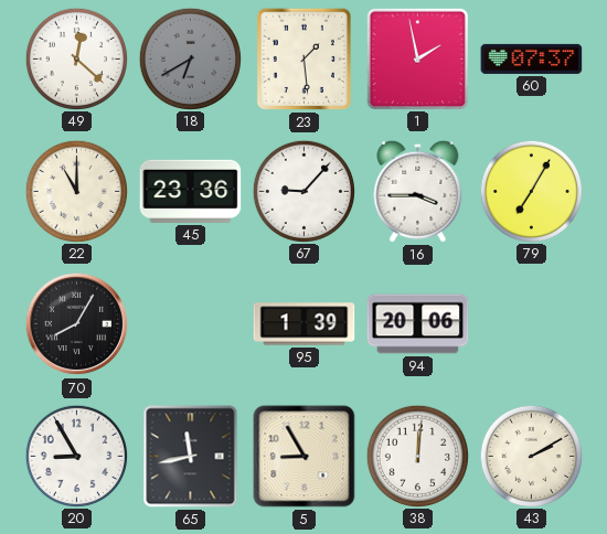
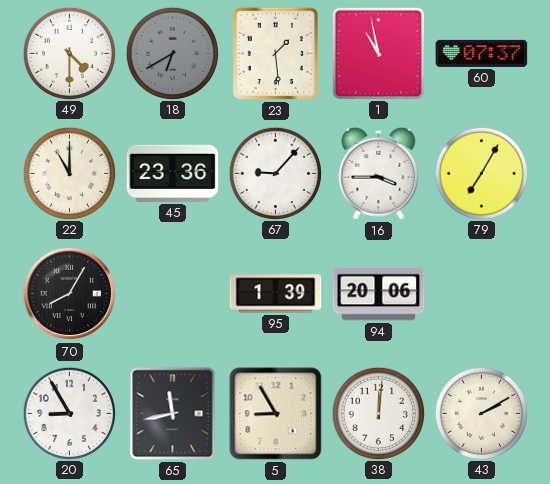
49: 12:22 -> 4:30 (69, 53)
1: 1:58 -> 10:58 (378, 53)
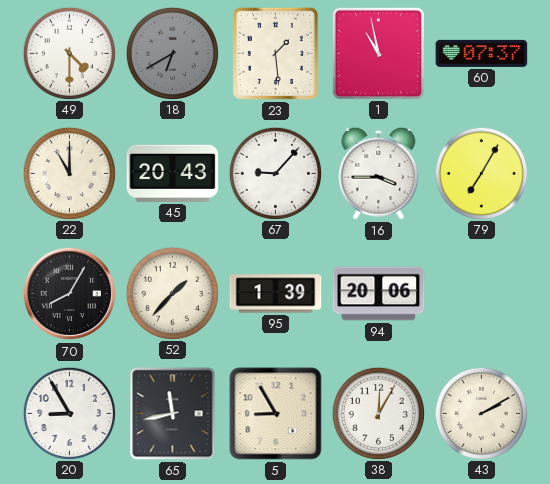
45: 23:36 -> 20:43 (173, 173)
52: none -> 1:37 (172, 293)
38: 12:01 -> 12:05 (378, 413)
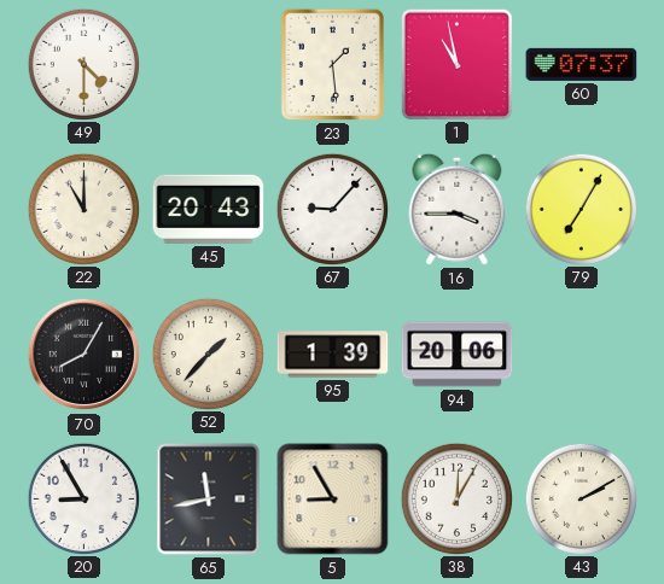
18: 6:40 -> none (172, 53)
